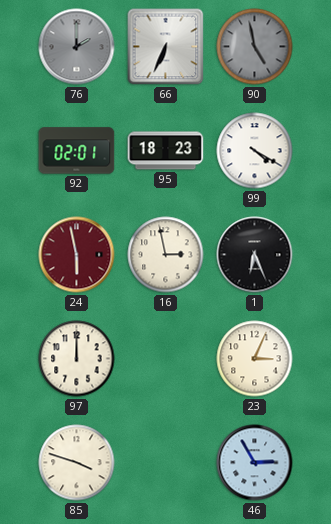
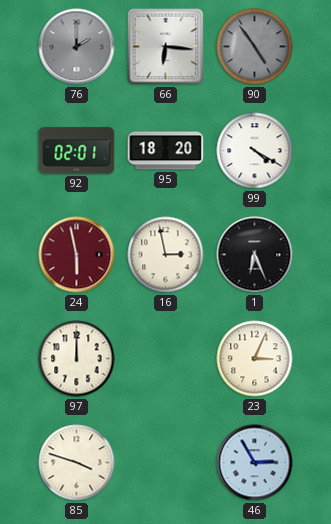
66: 6:34 -> 6:16 (166, 47)
90: 4:58 -> 4:54 (255, 47)
95: 18:23 -> 18:20 (166, 151)
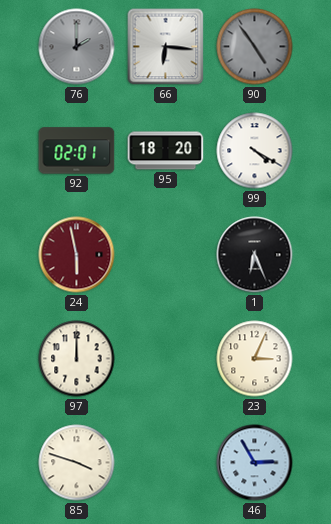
16: 2:58 -> none (166, 255)
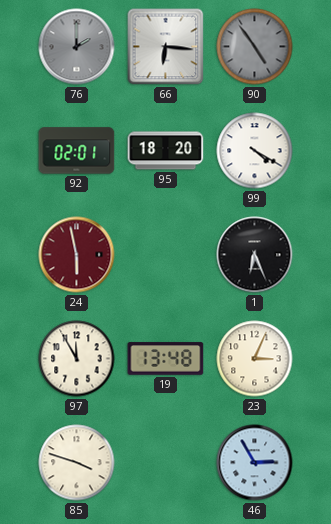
97: 12:00 -> 11:55 (77, 359)
19: none -> 13:48 (166, 359)
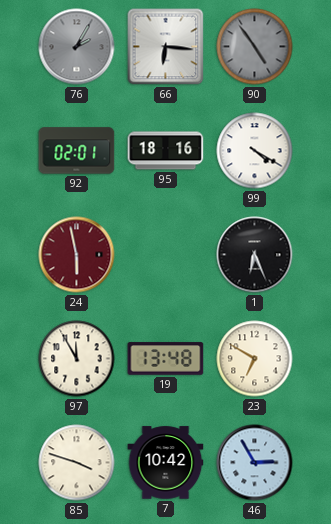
76: 2:00 -> 2:05 (77, 47)
95: 18:20 -> 18:16 (166, 151)
23: 3:04 -> 6:50 (255, 359)
7: none -> 10:42 (166, 463)
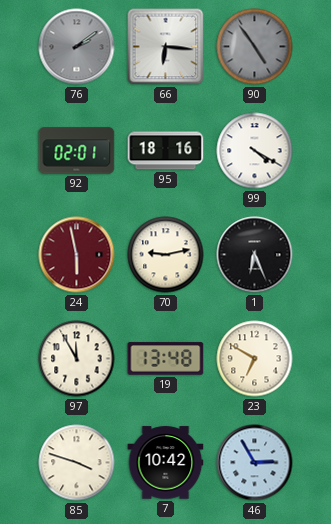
76: 2:05 -> 2:09 (77, 47)
70: none -> 9:13 (166, 255)
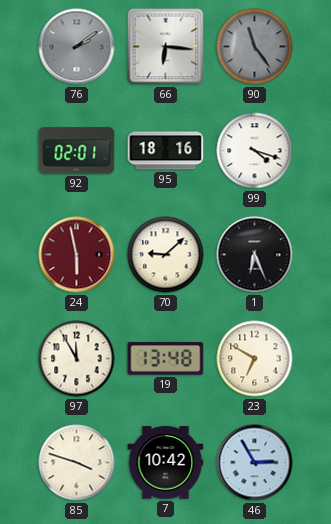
90: 4:54 -> 11:24 (255, 47)
99: 4:20 -> 4:18 (255, 151)
70: 9:13 -> 9:08 (166, 255)
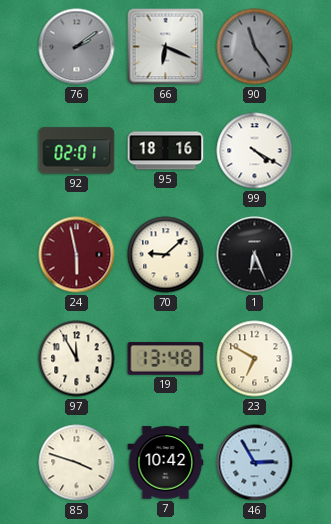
66: 6:16 -> 6:19 (166, 47)
99: 4:18 -> 4:20 (255, 151)
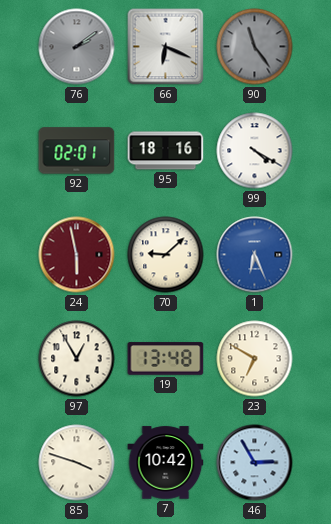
1 dial: black -> blue (255, 255)
97: 11:55 -> 12:55 (77, 359)
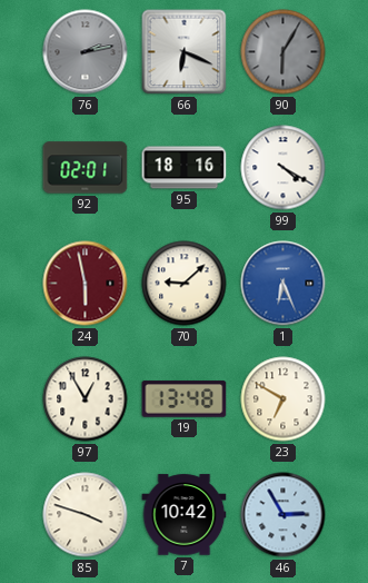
76: 2:09 -> 2:13 (86, 52)
90: 11:24 -> 6:05 (284, 52)
